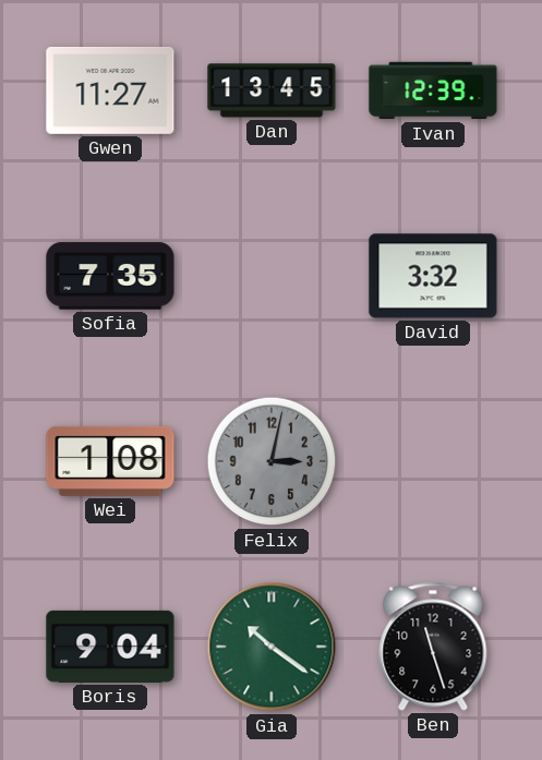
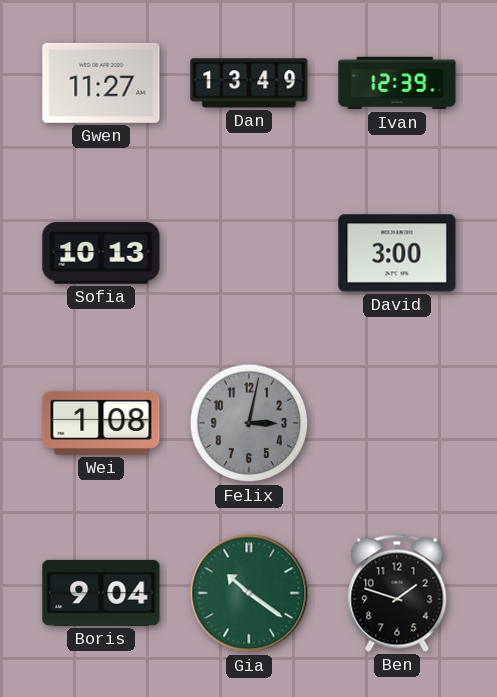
Dan: 13:45 -> 13:49 (249, 83)
Sofia: 7:35 -> 10:13 (101, 253)
David: 3:32 -> 3:00 (397, 253)
Ben: 11:27 -> 1:48 (397, 593)
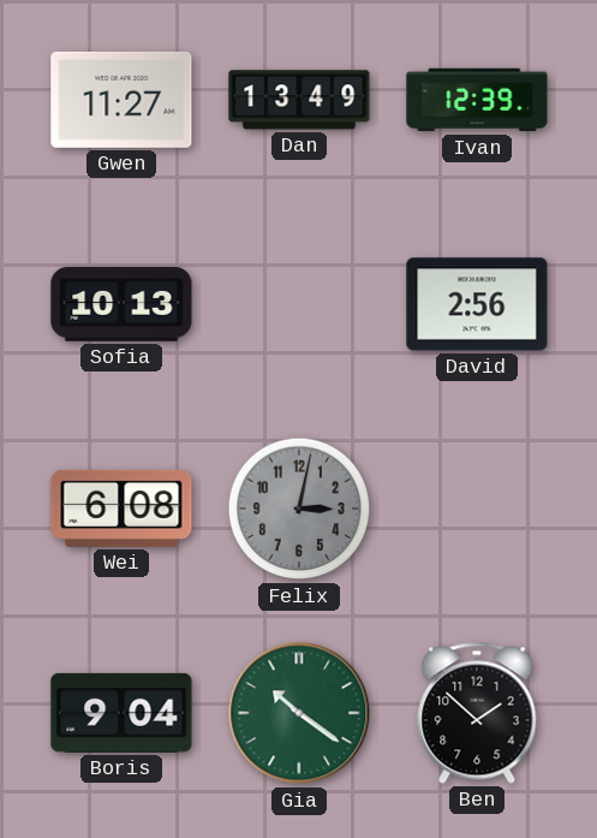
David: 3:00 -> 2:56 (477, 304)
Wei: 1:08 -> 6:08 (121, 509)
Ben: 1:48 -> 1:52 (477, 713)
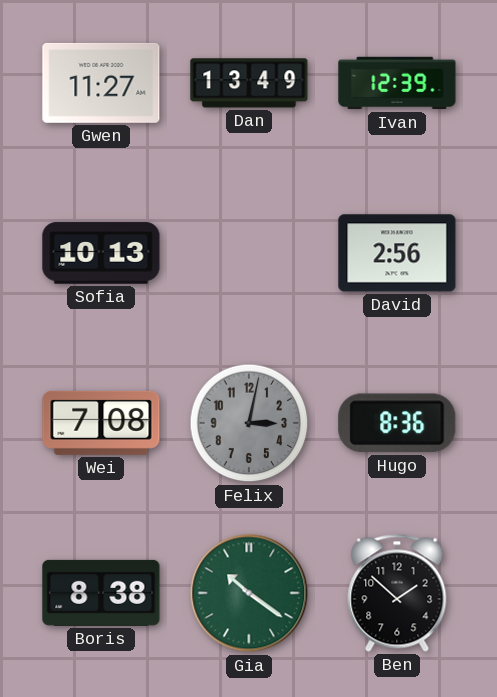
Wei: 6:08 -> 7:08 (101, 423)
Hugo: none -> 8:36 (397, 423)
Boris: 9:04 -> 8:38 (101, 593)
